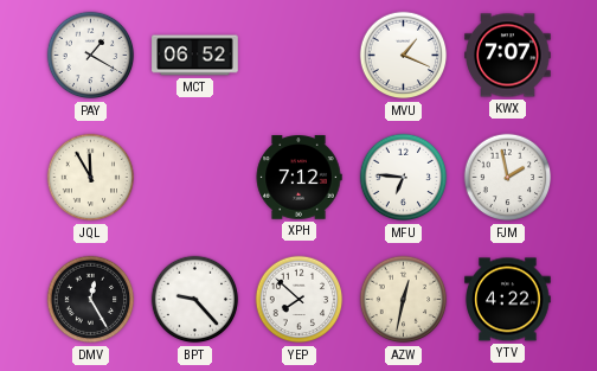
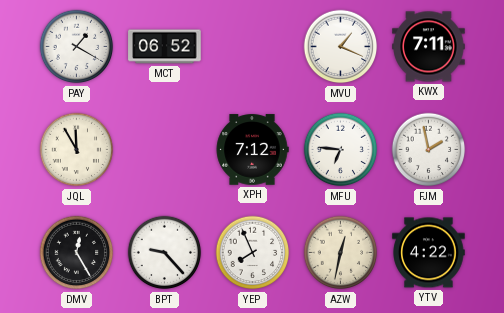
KWX: 7:07 -> 7:11 (429, 47)
YEP: 7:52 -> 7:56 (253, 253)
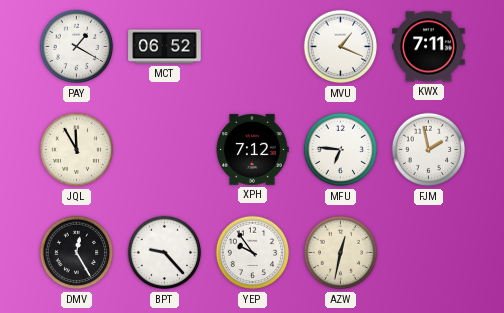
YEP: 7:56 -> 9:54 (253, 253)
YTV: 4:22 -> none (429, 253)
